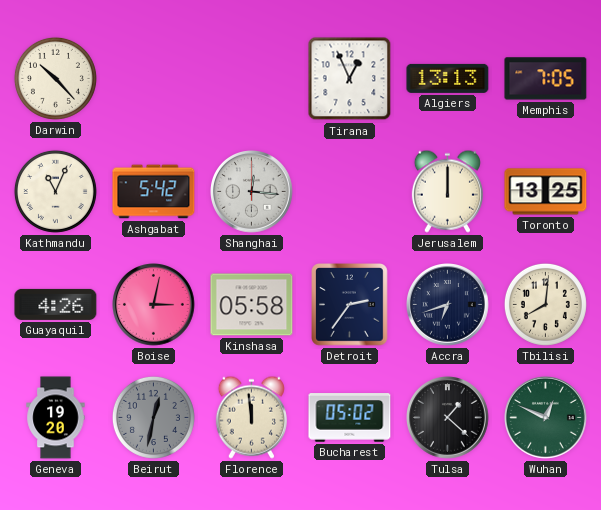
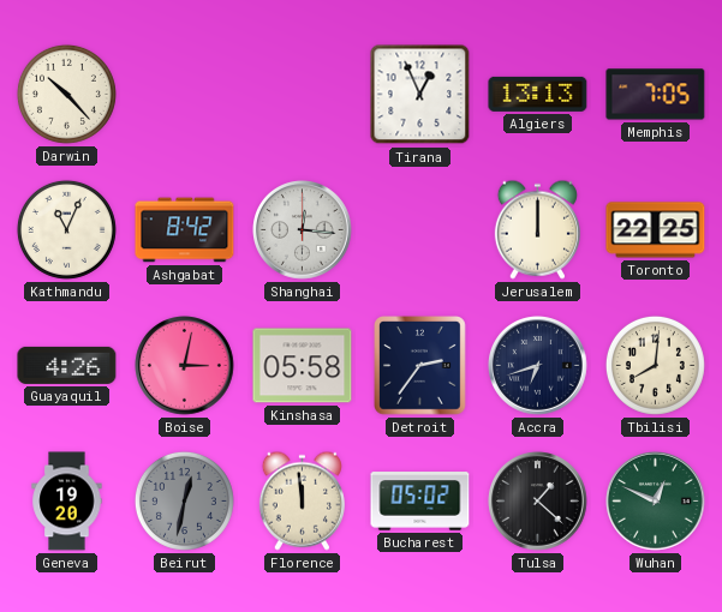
Ashgabat: 5:42 -> 8:42 (185, 230)
Toronto: 13:25 -> 22:25 (656, 230)
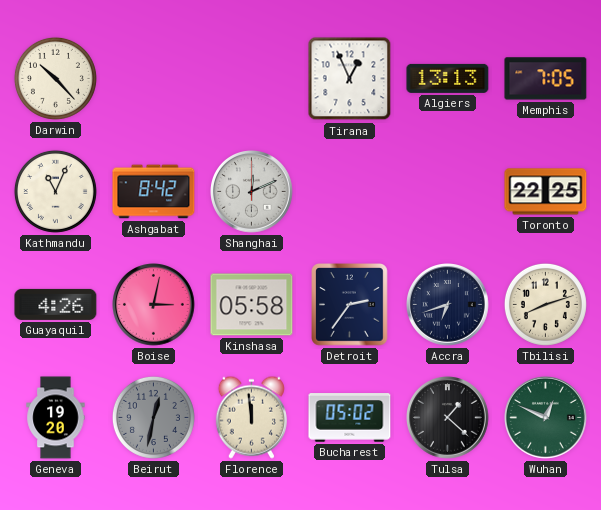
Shanghai: 12:16 -> 12:11 (252, 192)
Jerusalem: 12:00 -> none (537, 229)
Tbilisi: 8:01 -> 8:12 (545, 304)
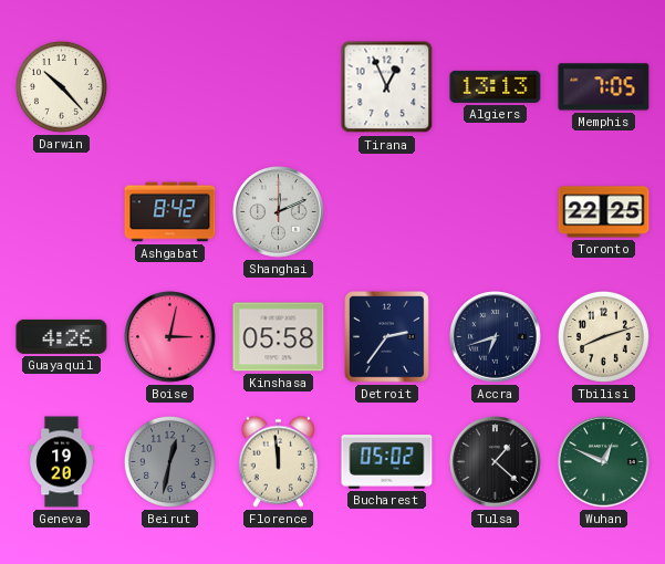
Kathmandu: 11:04 -> none (55, 191)
